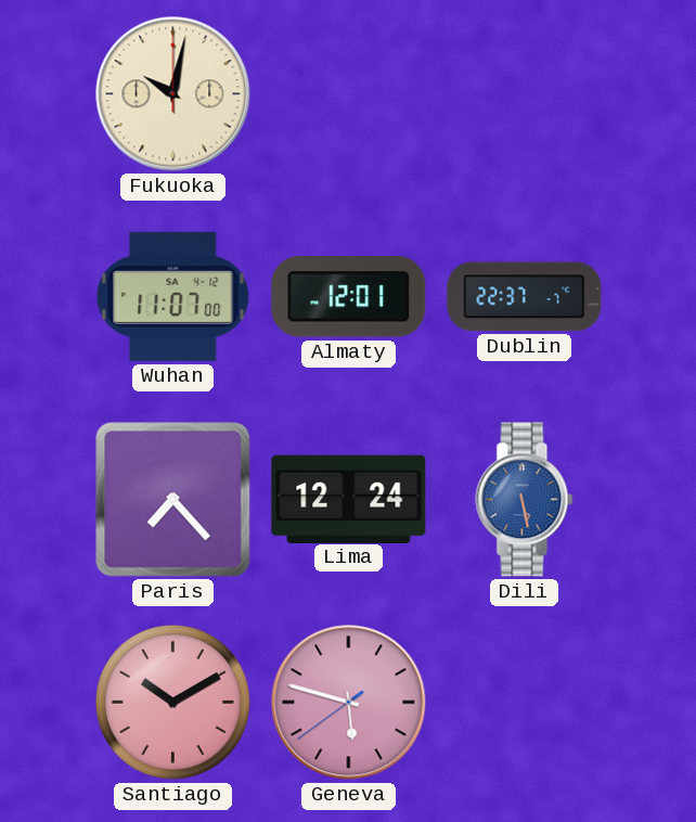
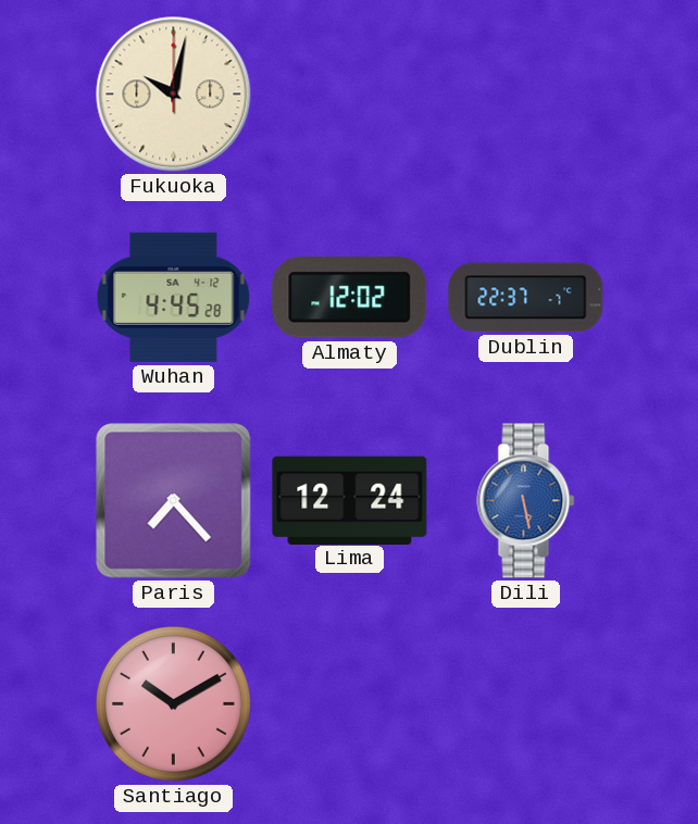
Wuhan: 11:07 -> 4:45 (174, 297)
Almaty: 12:01 -> 12:02 (350, 298)
Geneva: 5:47 -> none (349, 703)
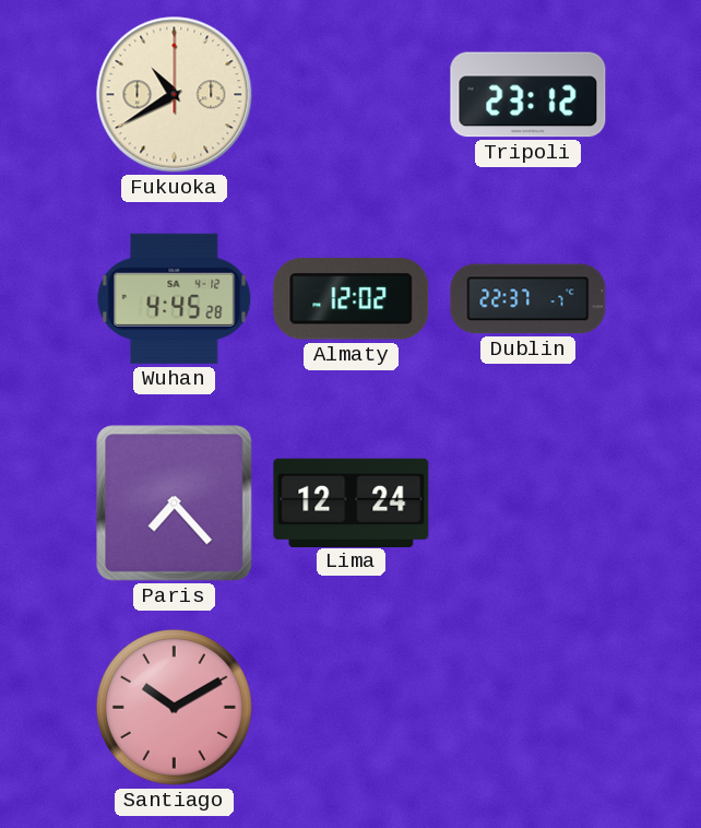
Fukuoka: 10:02 -> 10:40 (175, 95)
Tripoli: none -> 23:12 (528, 95)
Dili: 5:28 -> none (526, 501)
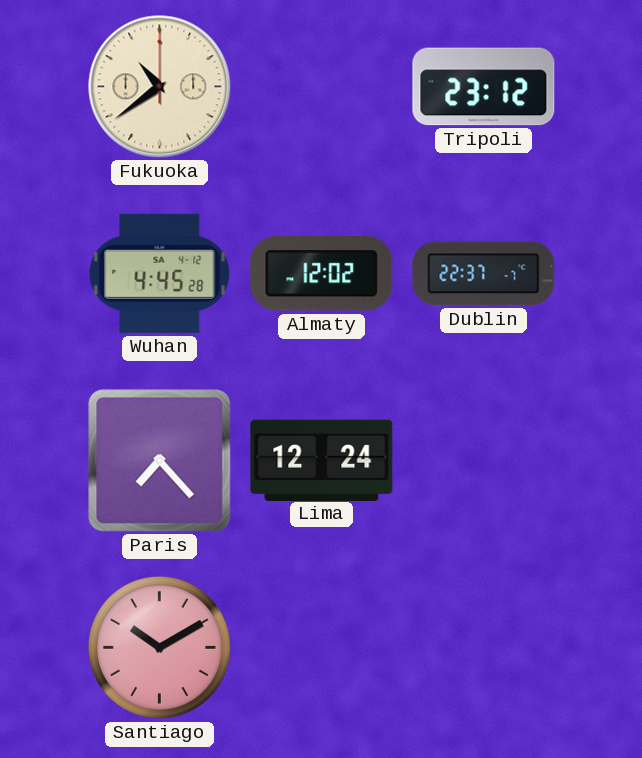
Fukuoka: 10:40 -> 10:39 (160, 87)
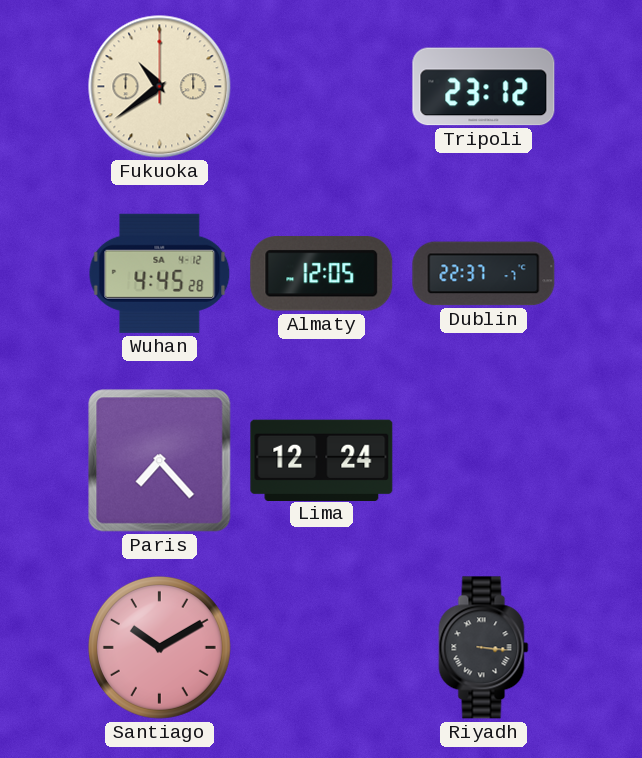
Almaty: 12:02 -> 12:05 (322, 274)
Riyadh: none -> 3:16 (484, 648)
